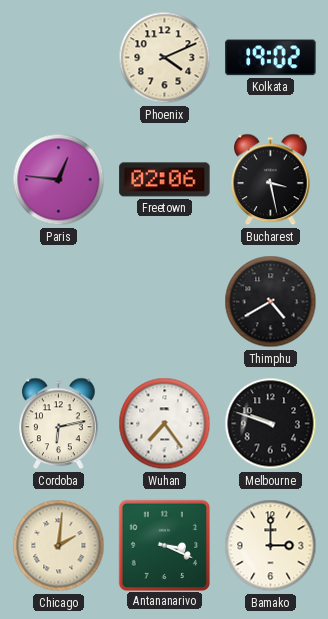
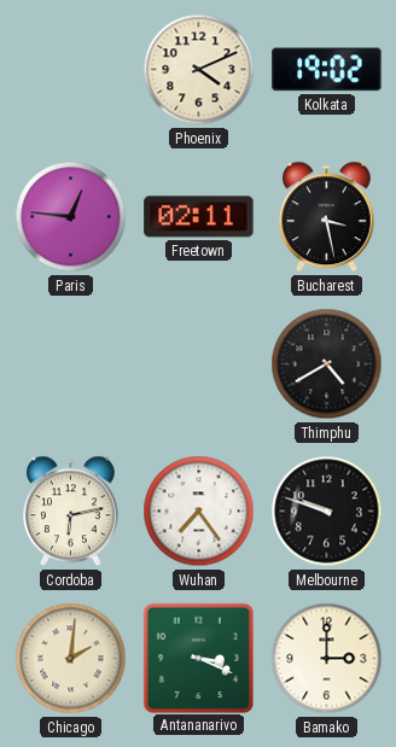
Freetown: 02:06 -> 02:11 (199, 217)
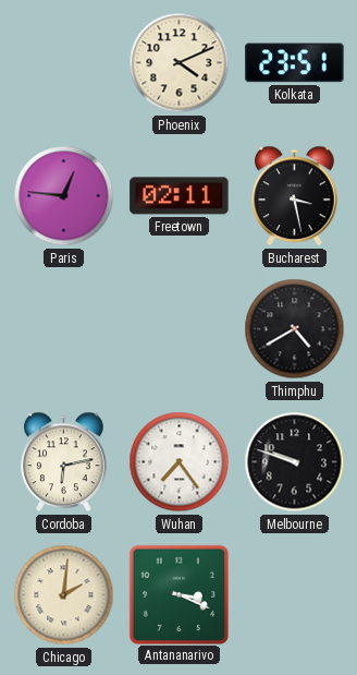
Kolkata: 19:02 -> 23:51 (295, 63)
Bamako: 3:00 -> none (327, 659)
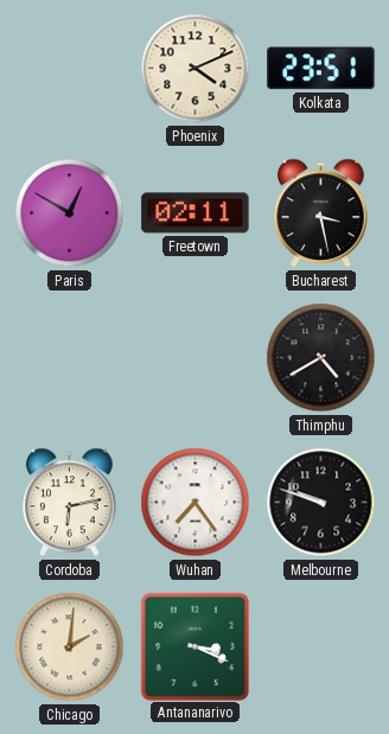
Paris: 12:46 -> 12:50 (70, 213)
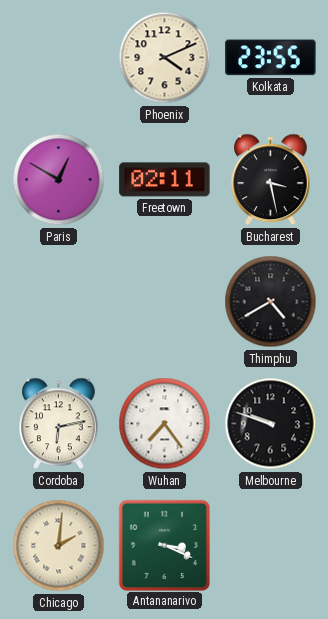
Kolkata: 23:51 -> 23:55 (271, 58)
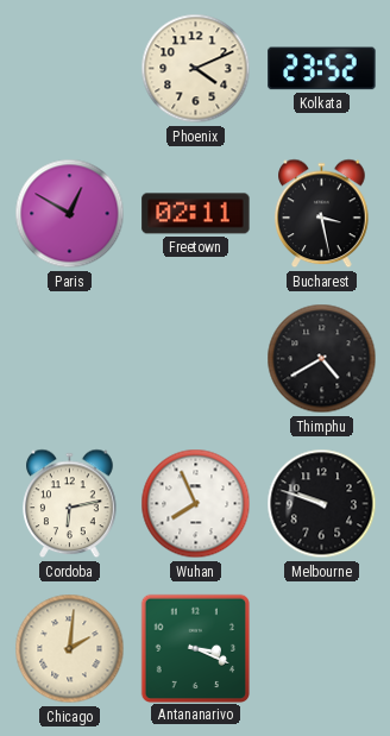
Kolkata: 23:55 -> 23:52 (322, 69)
Wuhan: 7:24 -> 7:56 (196, 504)
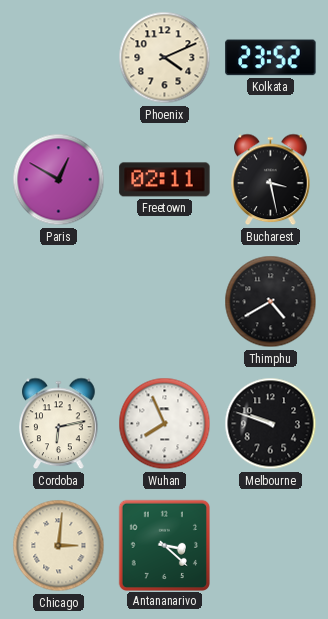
Chicago: 2:01 -> 3:01 (59, 546)
Antananarivo: 3:19 -> 3:22 (164, 545)
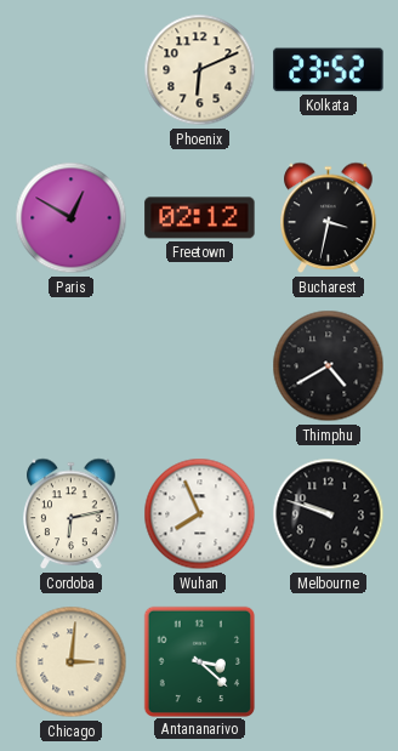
Phoenix: 4:11 -> 6:11 (200, 70)
Freetown: 02:11 -> 02:12 (200, 218)
Bucharest: 3:28 -> 3:32 (329, 218)
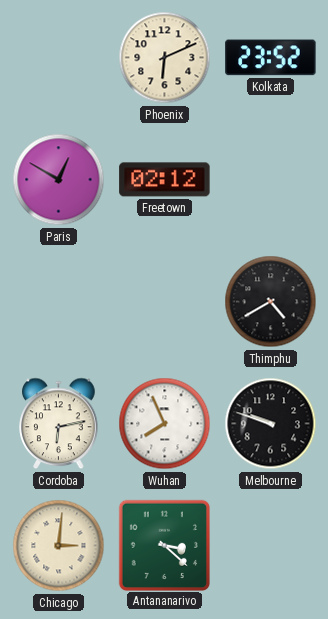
Bucharest: 3:32 -> none (329, 218)
